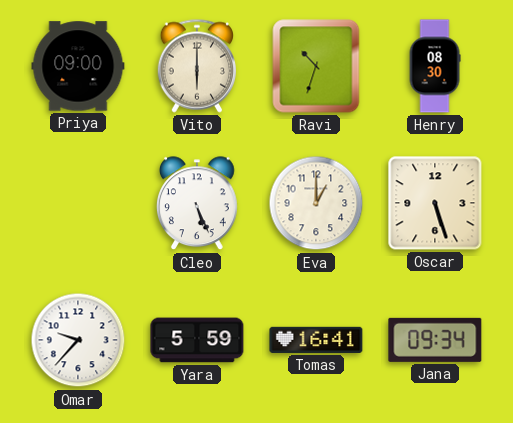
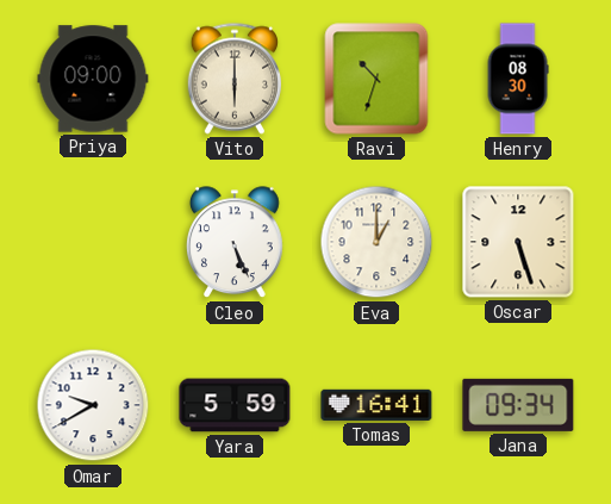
Omar: 9:37 -> 9:40 (93, 405)
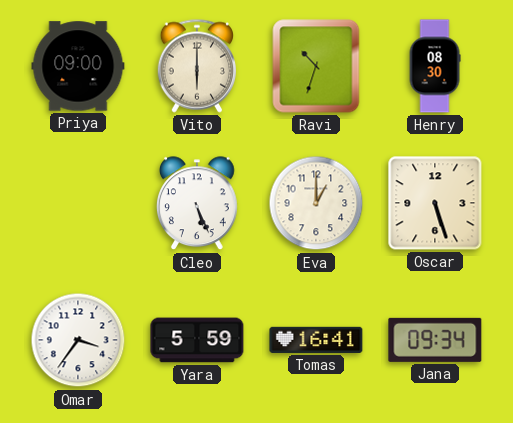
Omar: 9:40 -> 3:36 (78, 340)
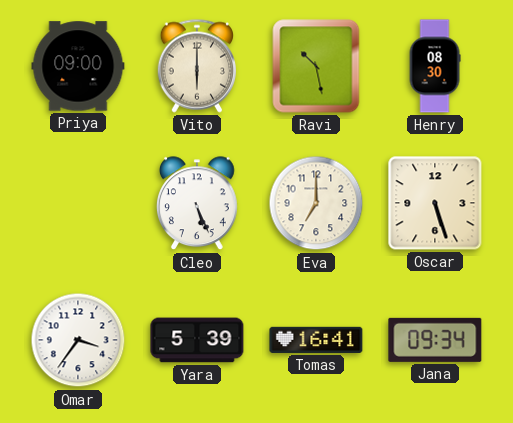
Ravi: 10:33 -> 10:28 (316, 66)
Eva: 1:00 -> 7:00 (316, 203)
Yara: 5:59 -> 5:39 (197, 340)
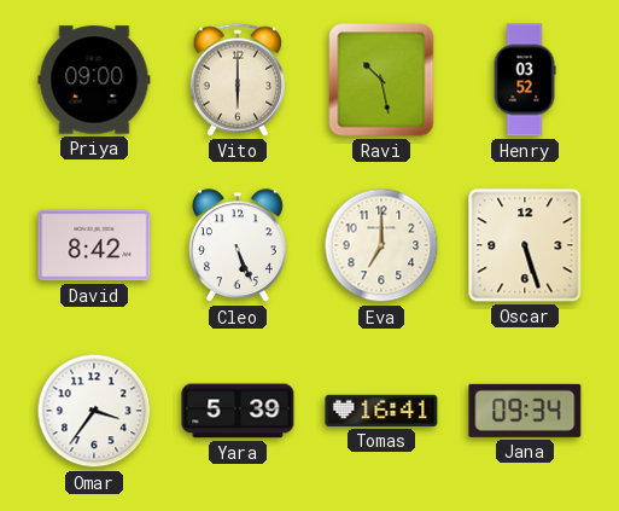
Henry: 08:30 -> 03:52 (525, 80)
David: none -> 8:42 (94, 245)
